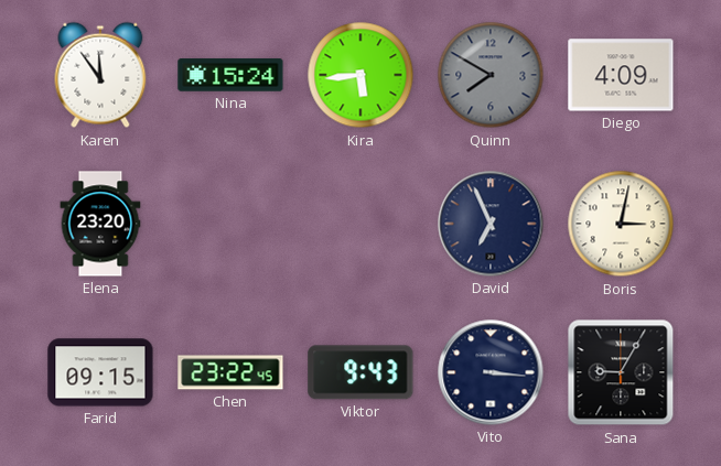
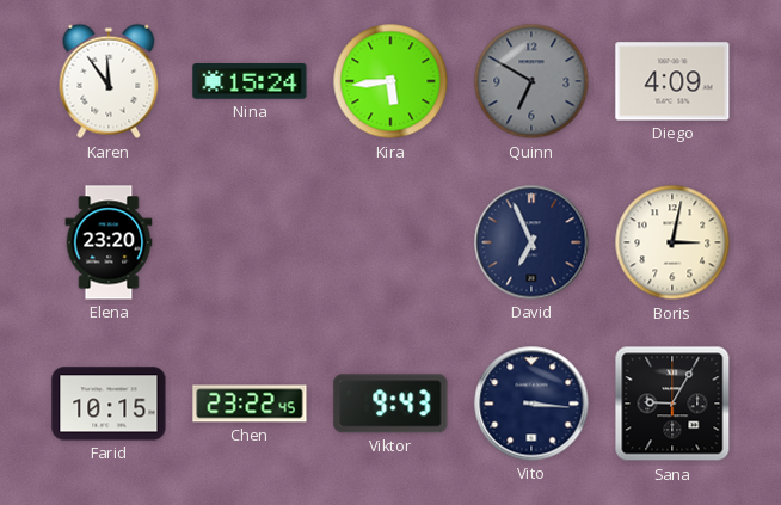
Quinn: 7:50 -> 6:50 (531, 81)
Farid: 09:15 -> 10:15 (109, 404)
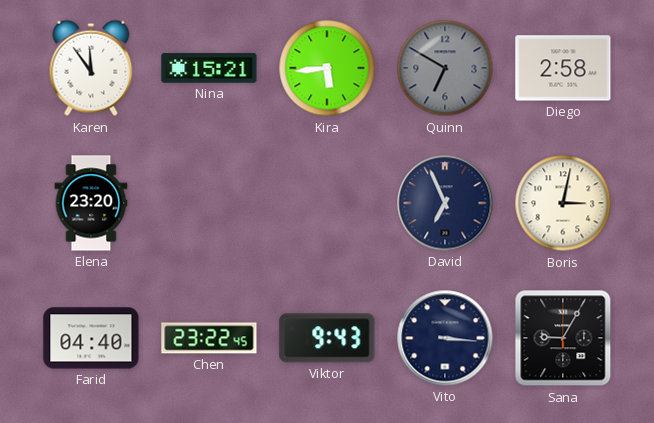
Nina: 15:24 -> 15:21 (209, 68)
Diego: 4:09 -> 2:58 (563, 68)
Farid: 10:15 -> 04:40 (91, 338)
